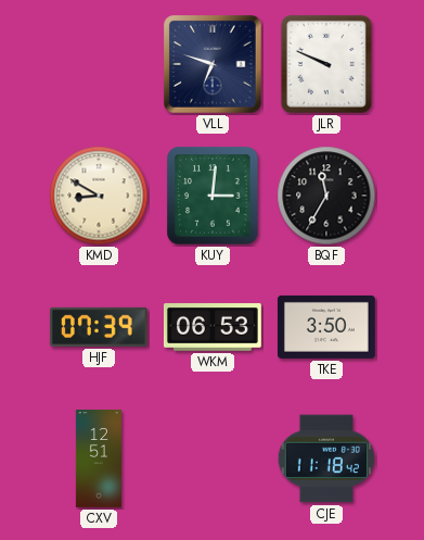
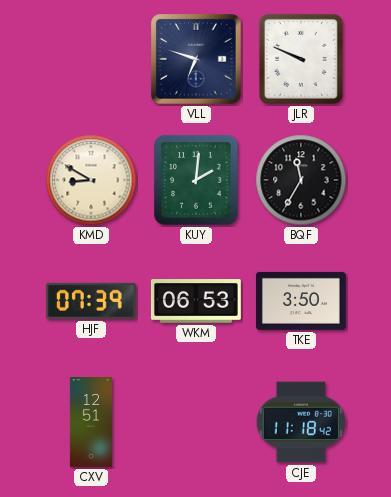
KUY: 3:01 -> 2:01 (196, 180)
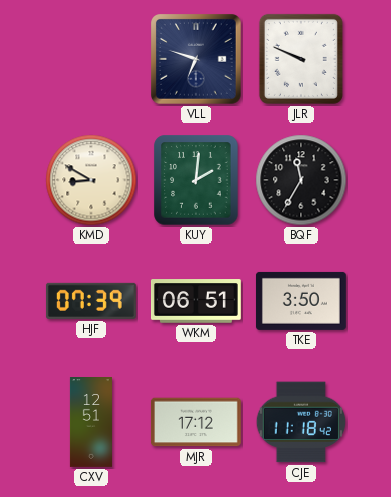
WKM: 06:53 -> 06:51 (196, 301)
MJR: none -> 17:12 (196, 422)
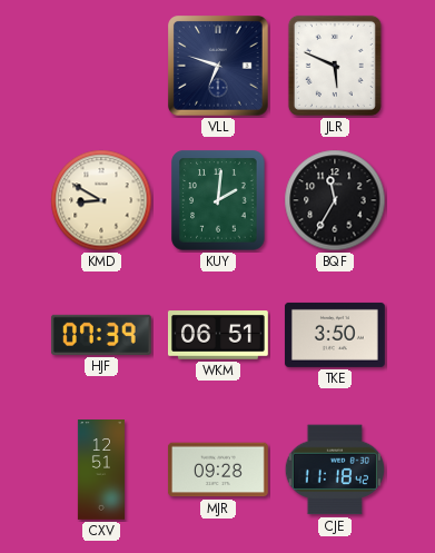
JLR: 9:49 -> 5:49 (335, 66)
MJR: 17:12 -> 09:28 (218, 470)
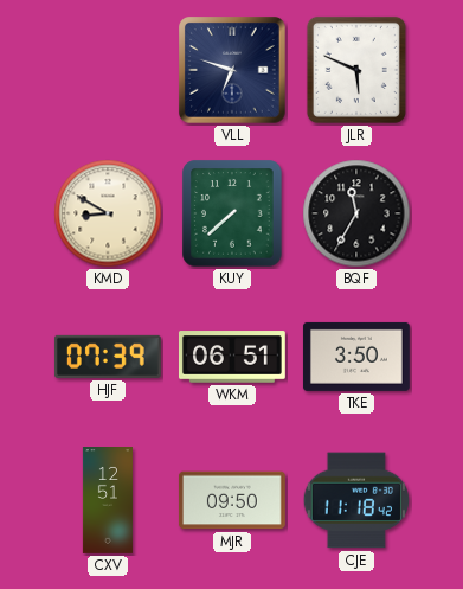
KUY: 2:01 -> 7:38 (232, 213)
MJR: 09:28 -> 09:50 (232, 500)
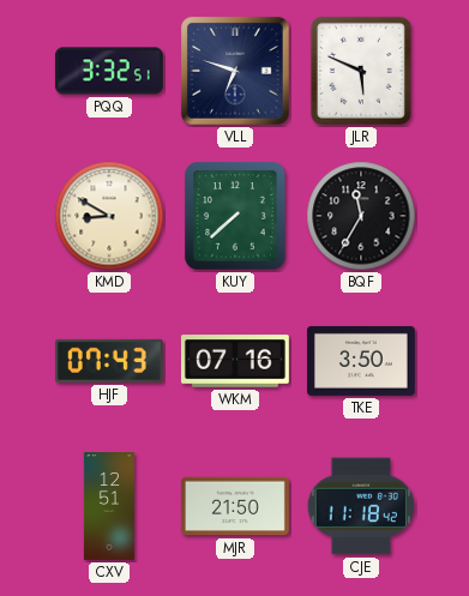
PQQ: none -> 3:32 (109, 71)
HJF: 07:39 -> 07:43 (109, 361)
WKM: 06:51 -> 07:16 (235, 361)
MJR: 09:50 -> 21:50 (235, 506)
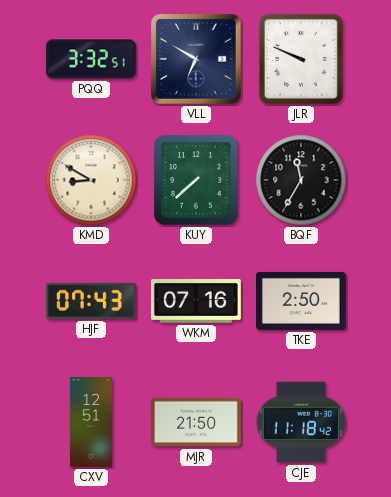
VLL: 6:48 -> 6:50 (197, 60)
JLR: 5:49 -> 9:49 (301, 59)
TKE: 3:50 -> 2:50 (301, 301)
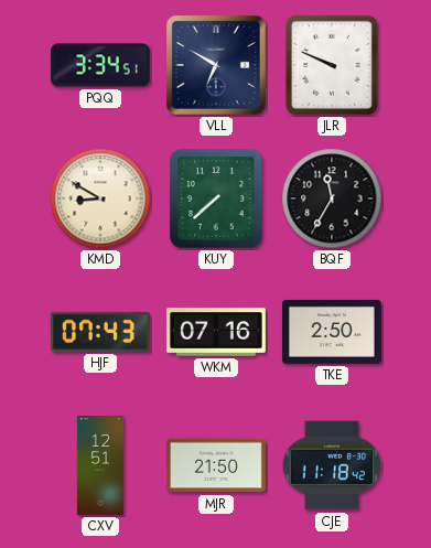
PQQ: 3:32 -> 3:34 (100, 65)
